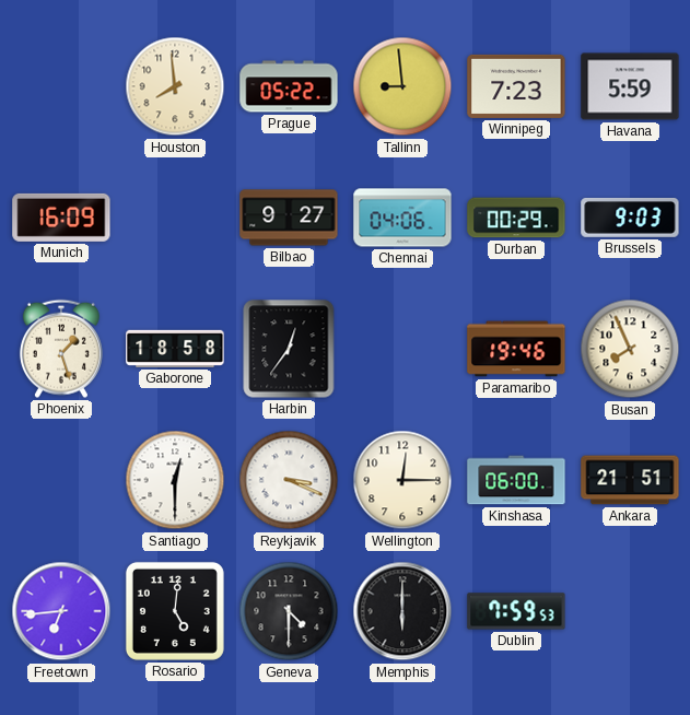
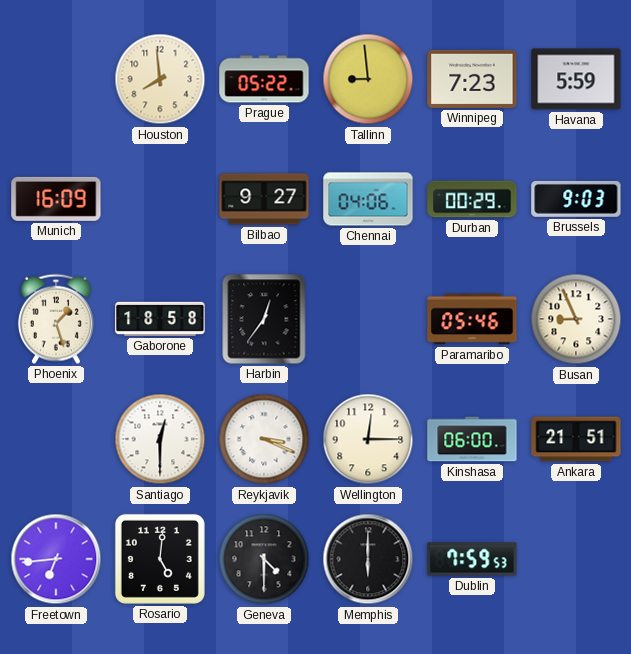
Paramaribo: 19:46 -> 05:46 (472, 319)
Busan: 7:56 -> 8:56 (576, 319)
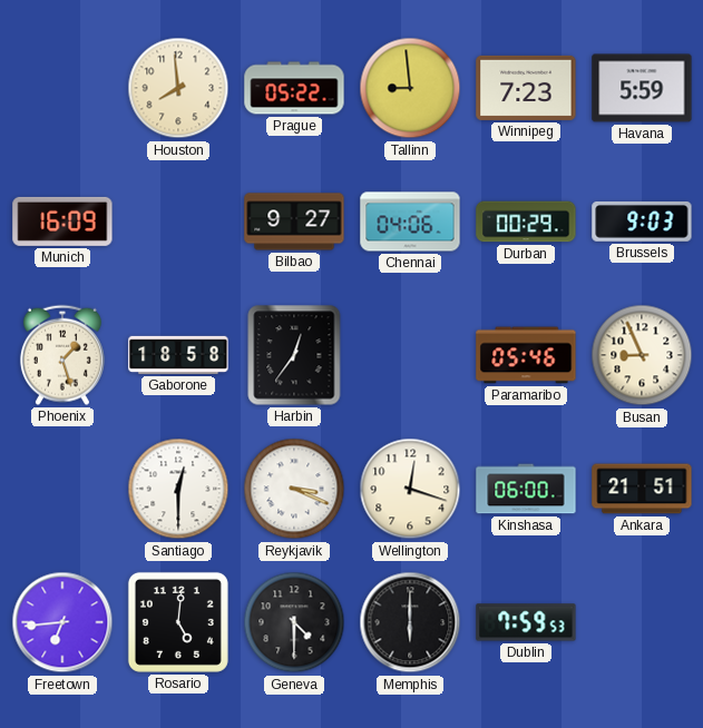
Wellington: 12:15 -> 12:18 (410, 489)
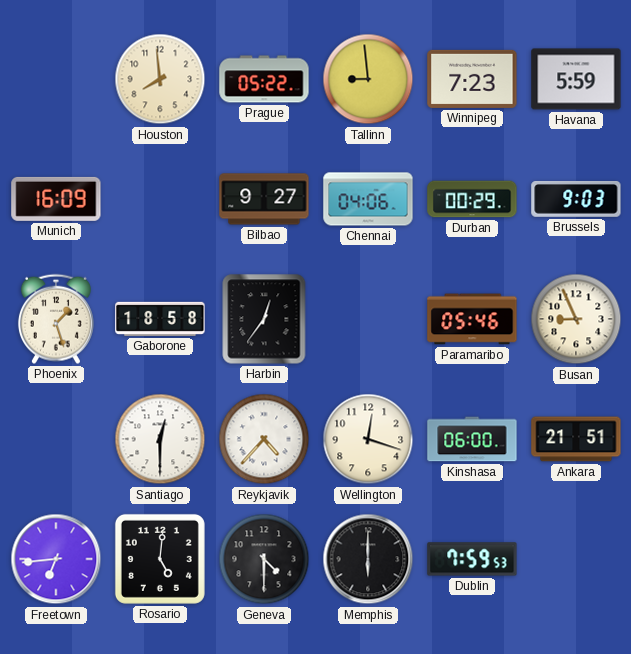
Reykjavik: 3:19 -> 4:37 (264, 439)
